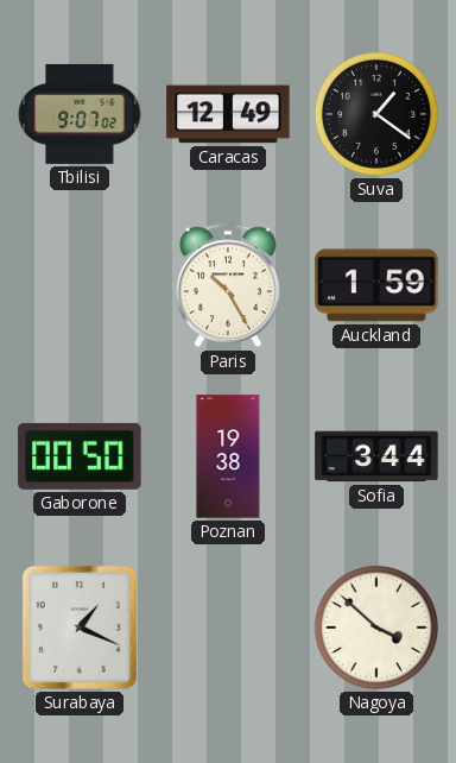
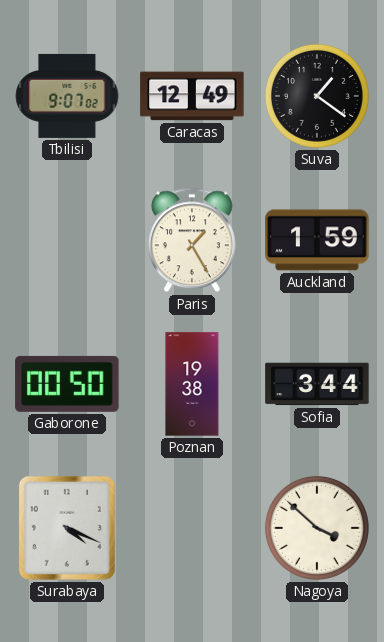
Paris: 10:25 -> 1:25 (192, 240)
Surabaya: 1:19 -> 4:19 (67, 528)
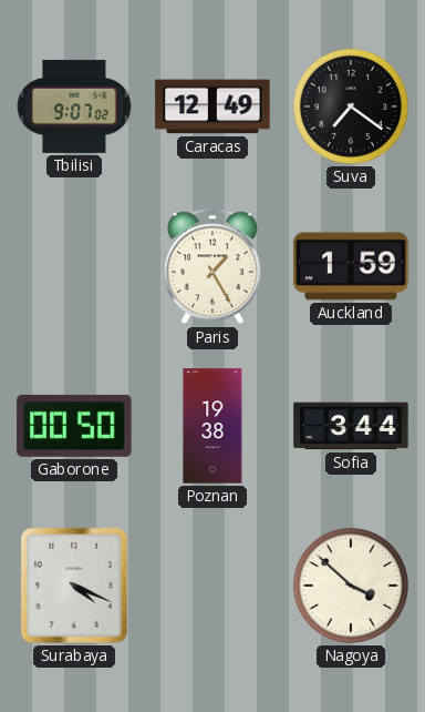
Suva: 1:21 -> 7:21 (351, 106)
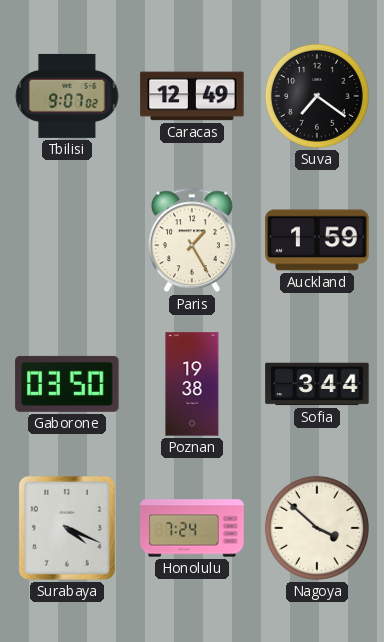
Gaborone: 00:50 -> 03:50 (67, 384)
Honolulu: none -> 7:24 (192, 528)
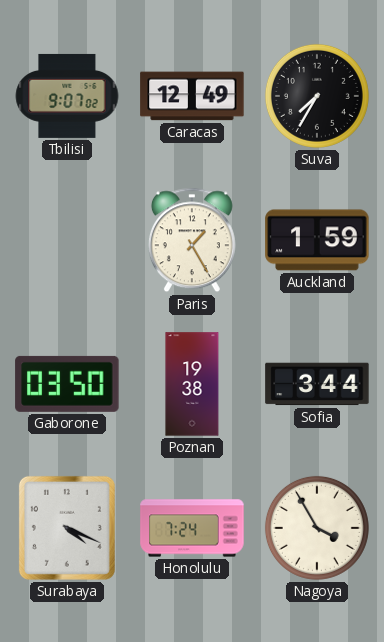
Suva: 7:21 -> 7:35 (317, 96)
Nagoya: 3:52 -> 3:55 (317, 528)
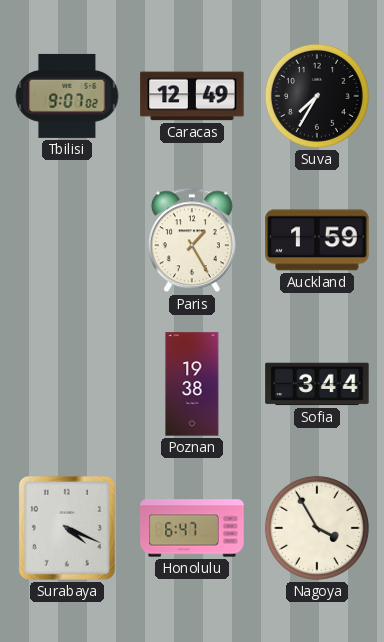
Gaborone: 03:50 -> none (67, 384)
Honolulu: 7:24 -> 6:47 (192, 528)
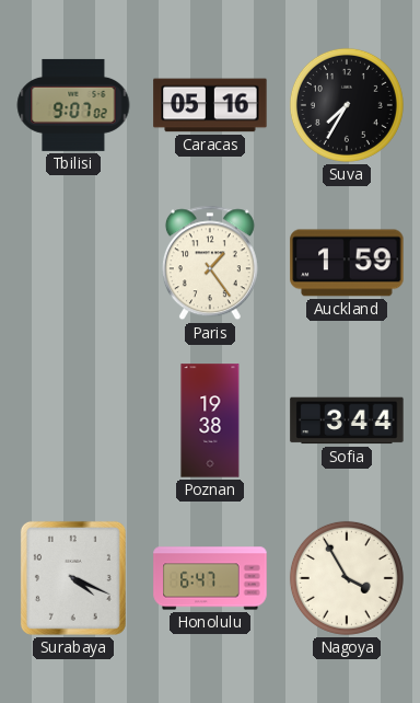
Caracas: 12:49 -> 05:16 (210, 105)
Paris: 1:25 -> 1:24 (210, 263)
